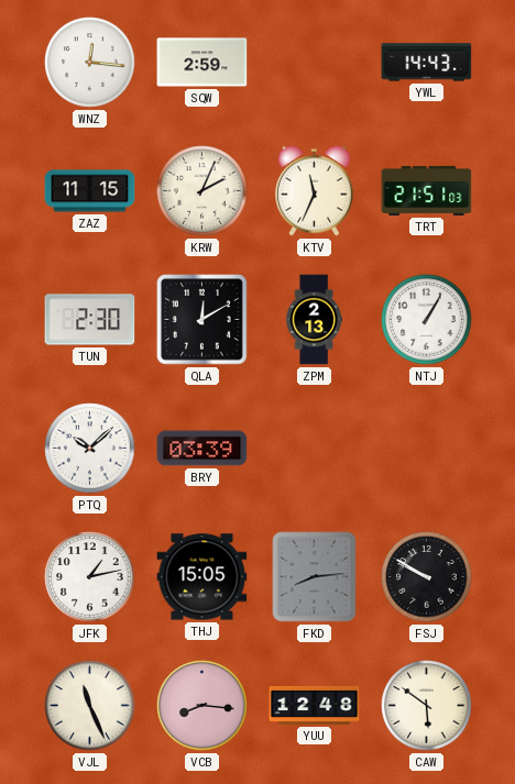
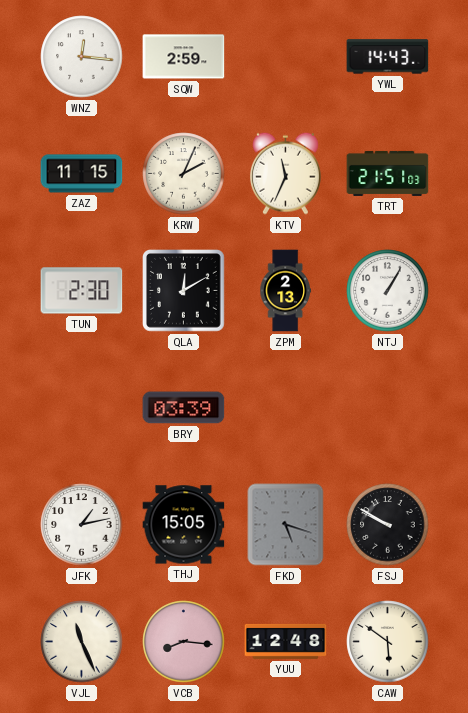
PTQ: 10:08 -> none (90, 449)
FKD: 8:14 -> 5:18 (286, 525)
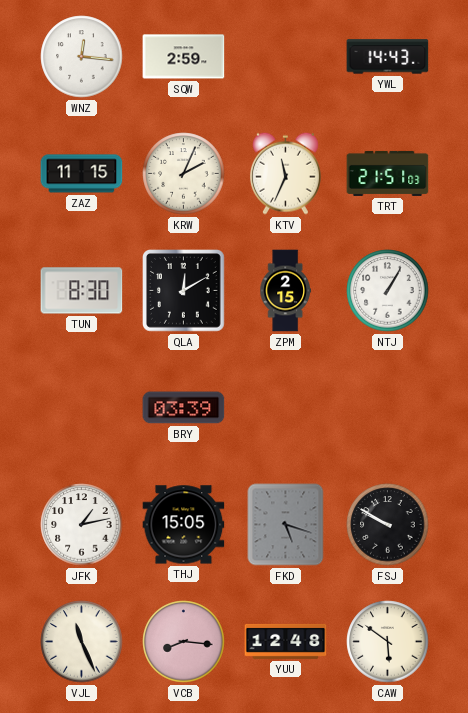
TUN: 2:30 -> 8:30 (82, 291)
ZPM: 2:13 -> 2:15 (285, 291)
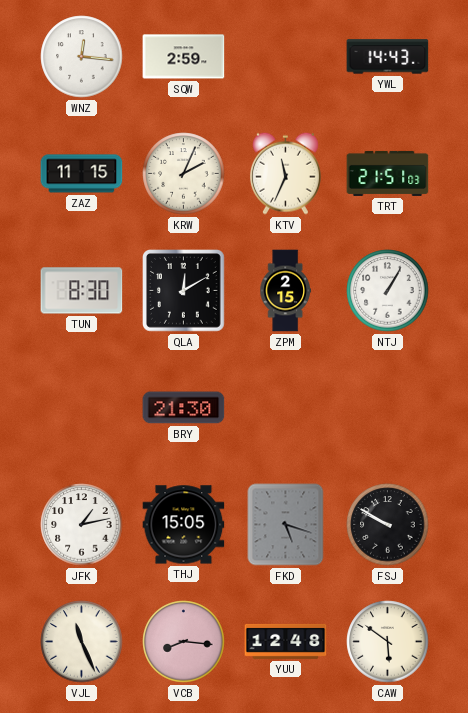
BRY: 03:39 -> 21:30 (184, 408)
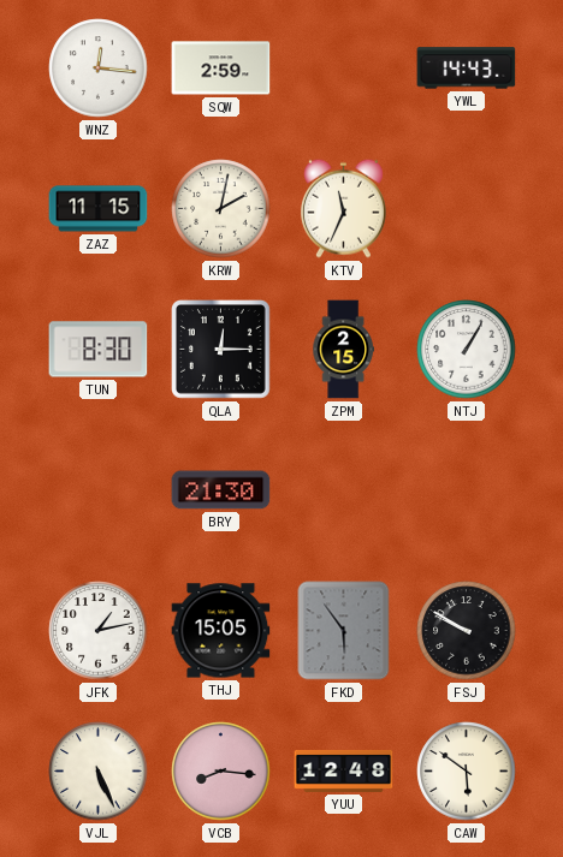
KRW: 2:04 -> 2:02 (221, 209)
TRT: 21:51 -> none (388, 173)
QLA: 12:10 -> 12:15 (221, 350)
FKD: 5:18 -> 5:54 (344, 631)
VJL: 11:26 -> 5:26 (99, 772)
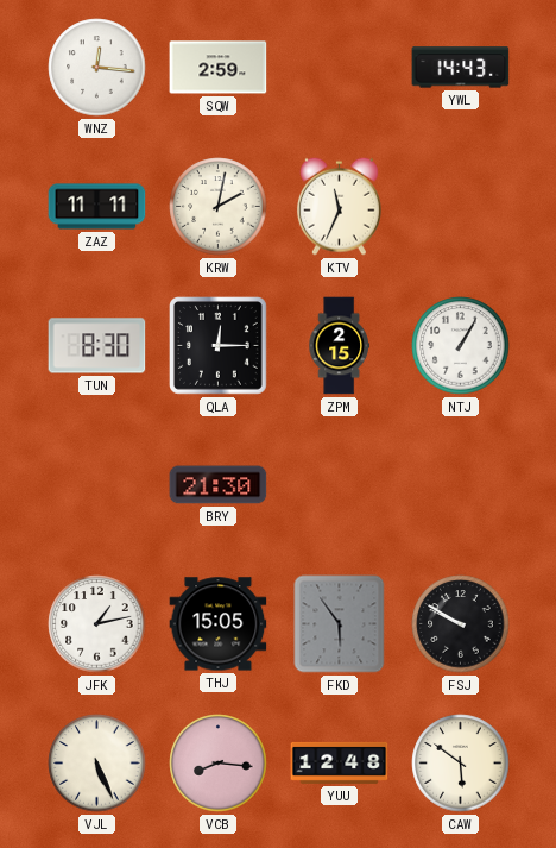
ZAZ: 11:15 -> 11:11 (97, 207)
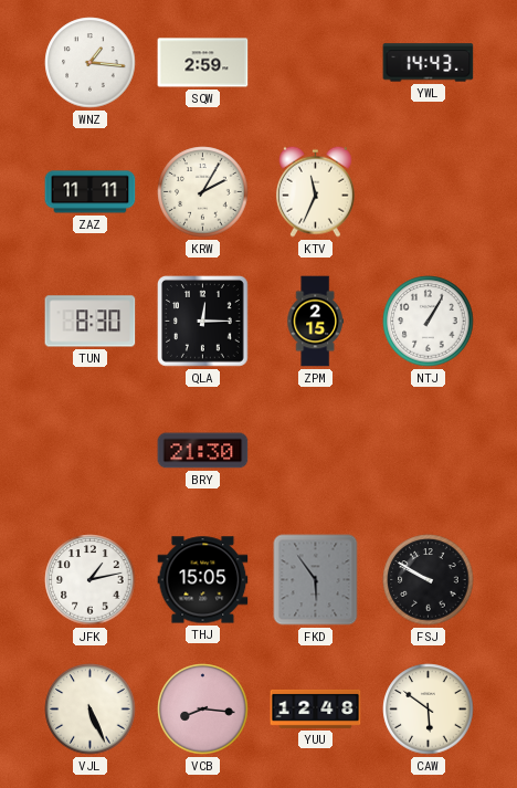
WNZ: 12:16 -> 1:16 (91, 63)
KRW: 2:02 -> 2:05 (203, 192)
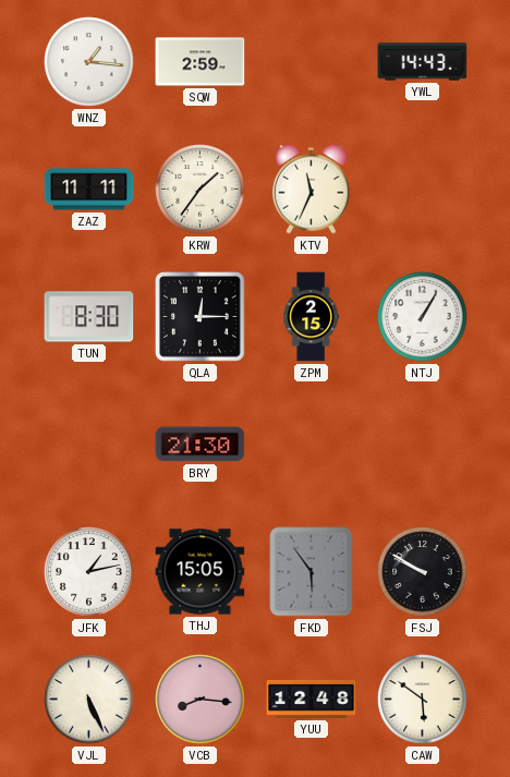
KRW: 2:05 -> 1:36 (201, 190)
